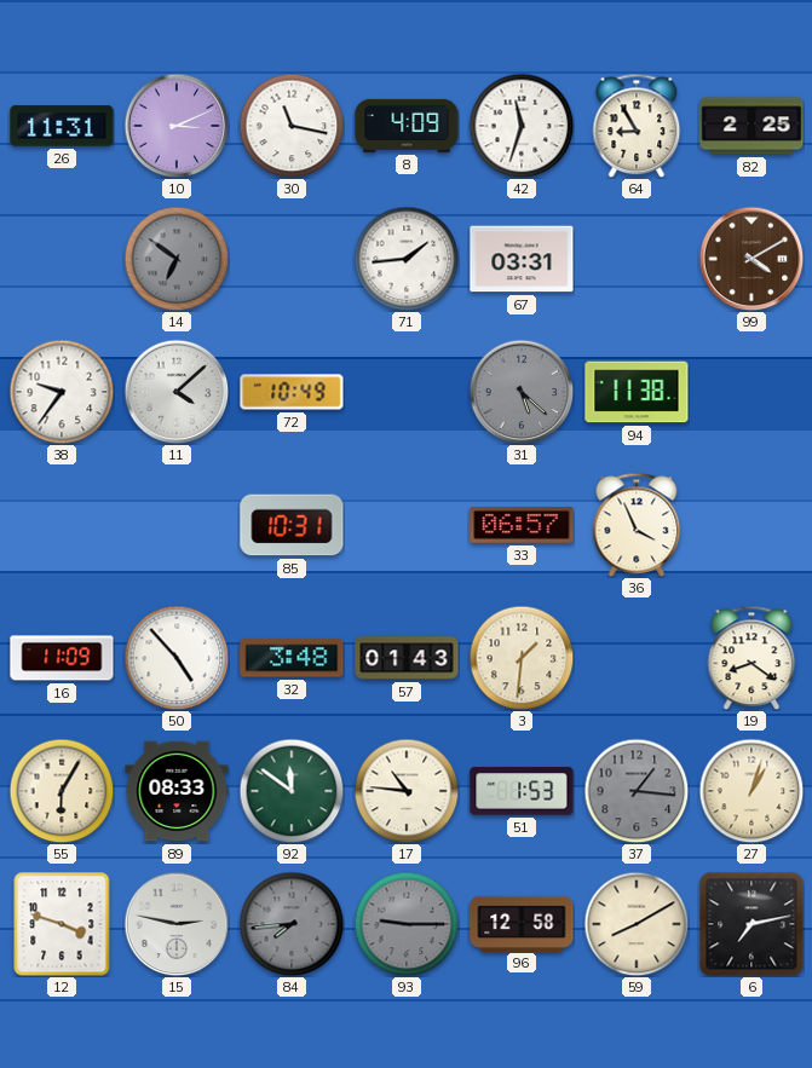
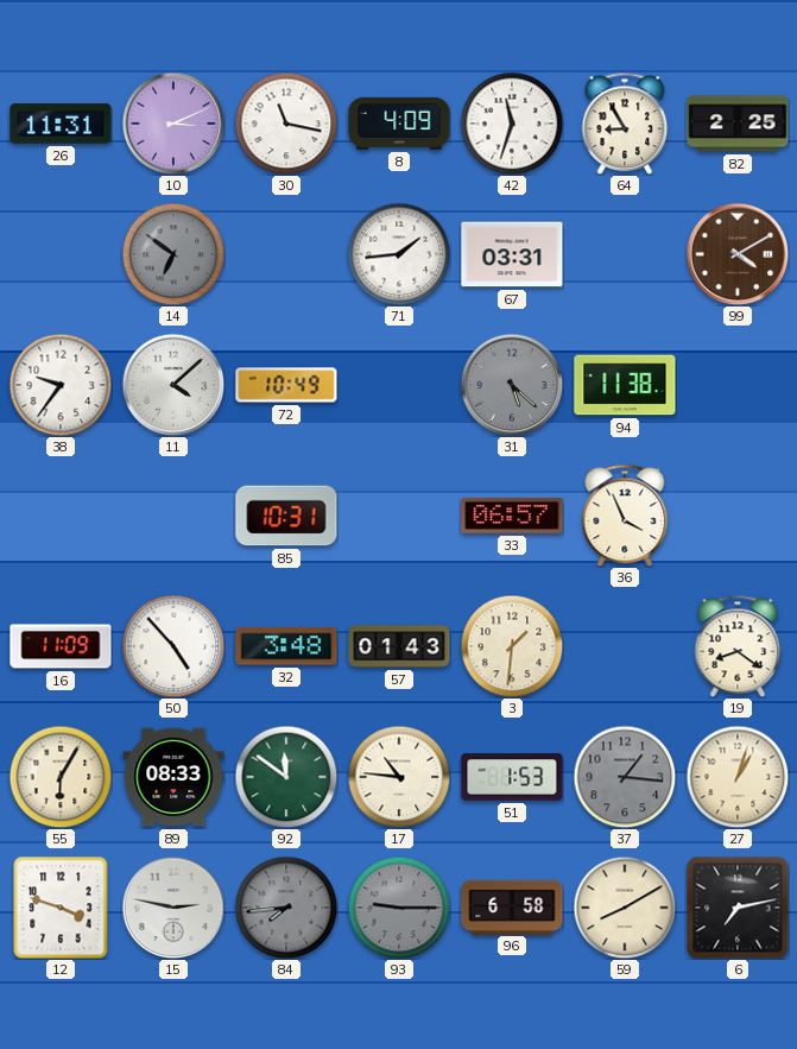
96: 12:58 -> 6:58 (512, 906)
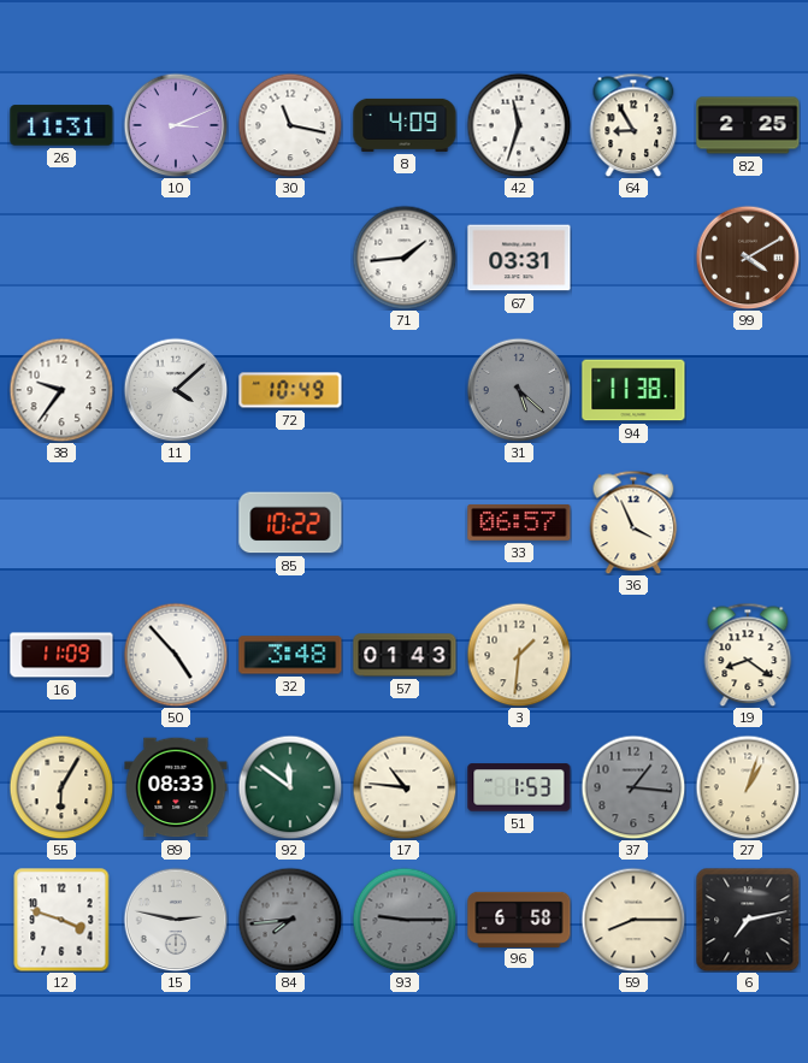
14: 6:51 -> none (173, 254)
85: 10:31 -> 10:22 (290, 522)
59: 8:10 -> 8:15 (633, 920)
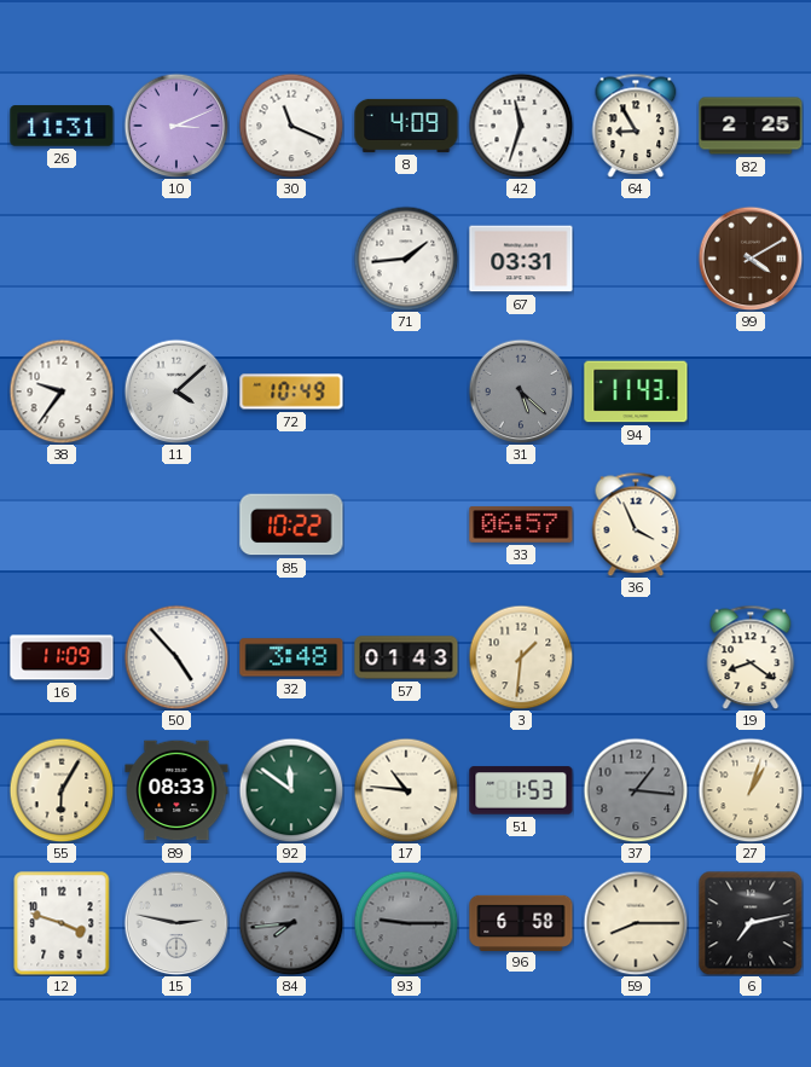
30: 11:17 -> 11:19 (291, 126)
94: 11:38 -> 11:43 (636, 392)
